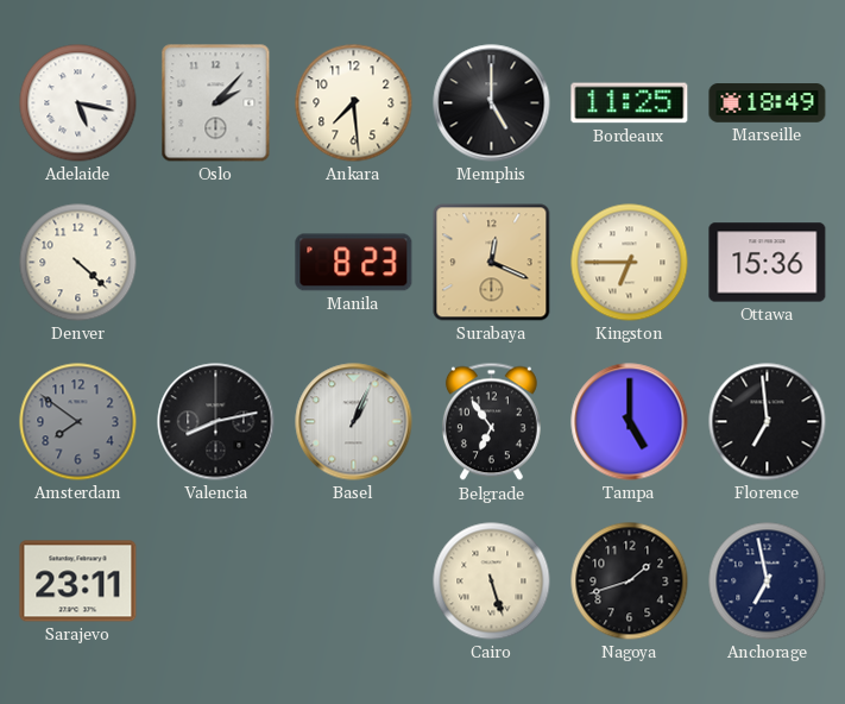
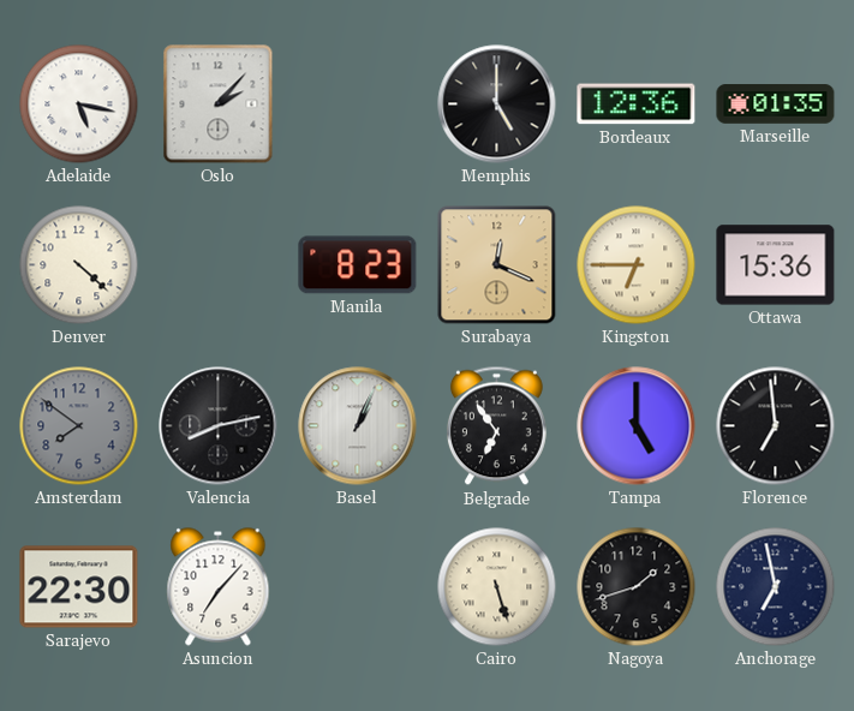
Ankara: 7:29 -> none (354, 103)
Bordeaux: 11:25 -> 12:36 (637, 104)
Marseille: 18:49 -> 01:35 (776, 104)
Sarajevo: 23:11 -> 22:30 (79, 587)
Asuncion: none -> 7:07 (219, 587)
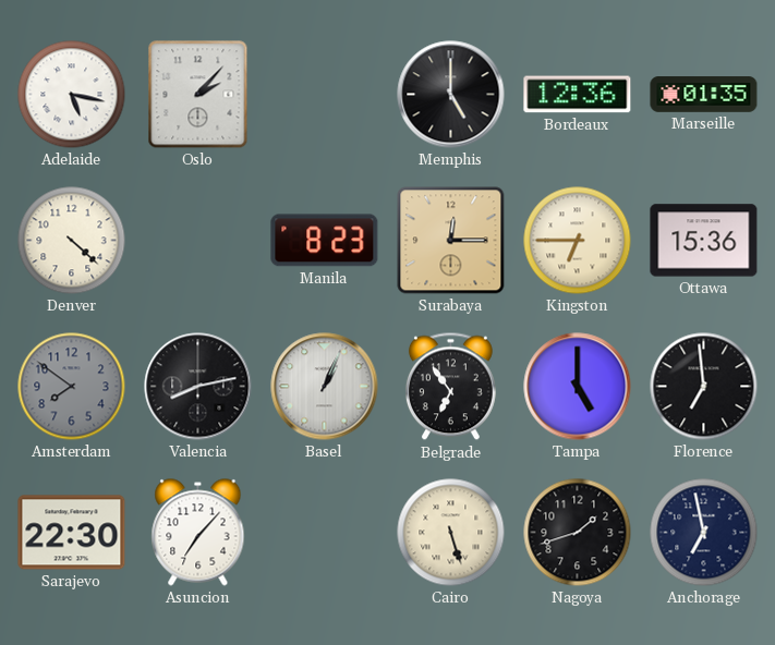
Surabaya: 12:19 -> 12:15 (451, 241)
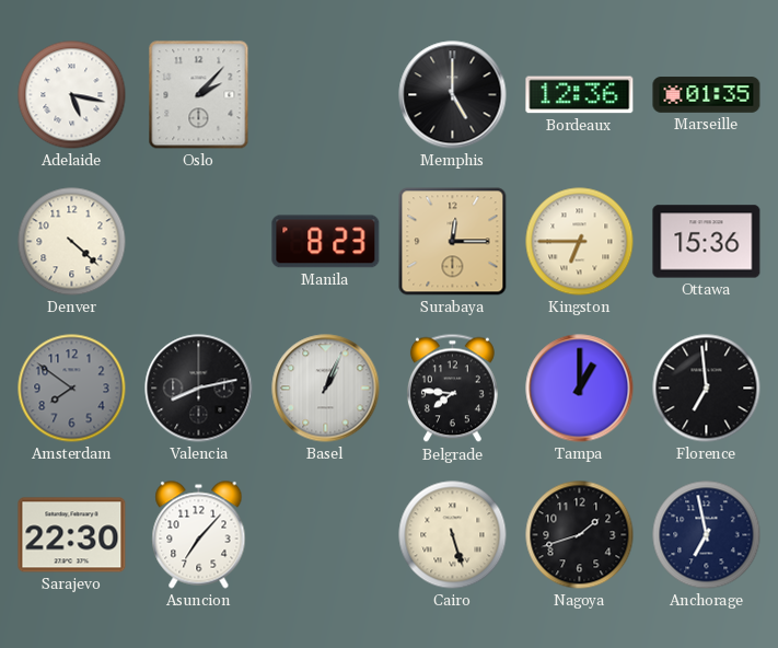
Belgrade: 6:54 -> 7:46 (452, 389)
Tampa: 5:00 -> 1:00 (580, 389)
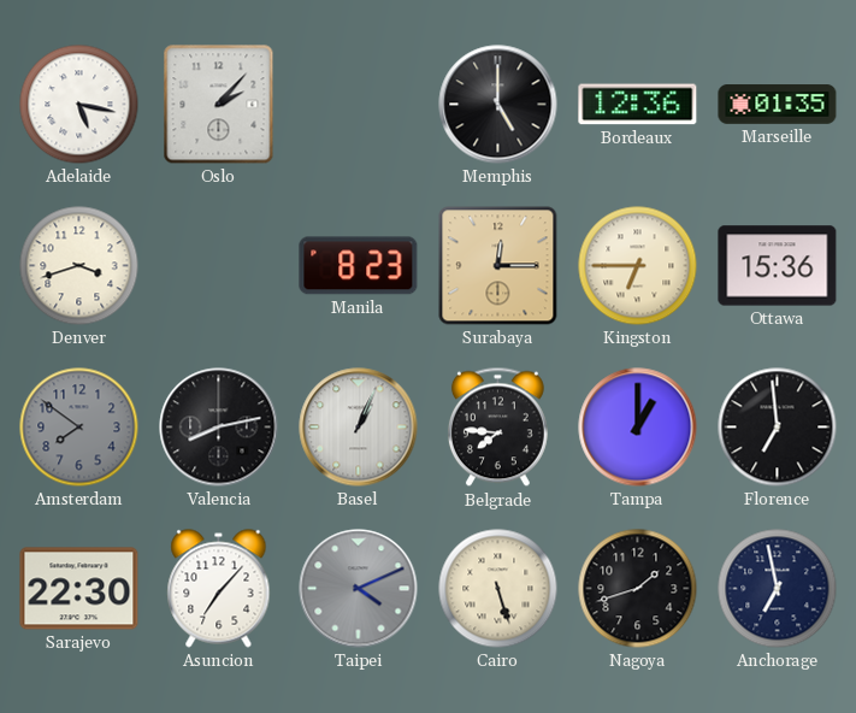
Denver: 4:22 -> 3:42 (79, 266)
Taipei: none -> 4:11 (359, 589)
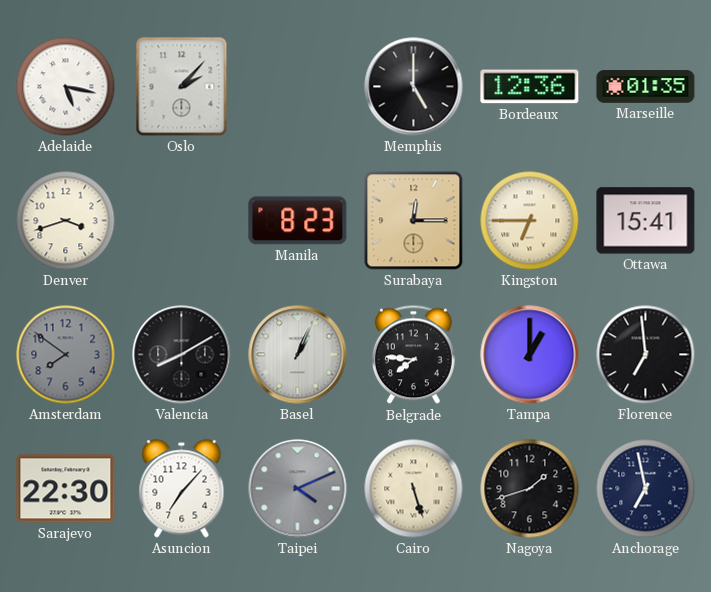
Ottawa: 15:36 -> 15:41 (646, 221)
Valencia: 8:13 -> 8:10 (182, 355)
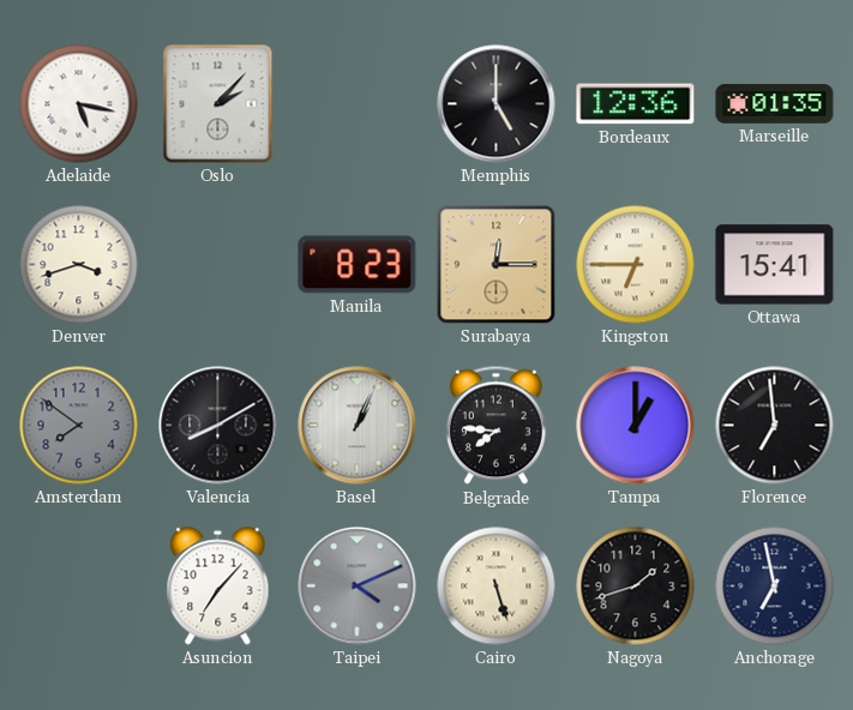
Sarajevo: 22:30 -> none (66, 489)
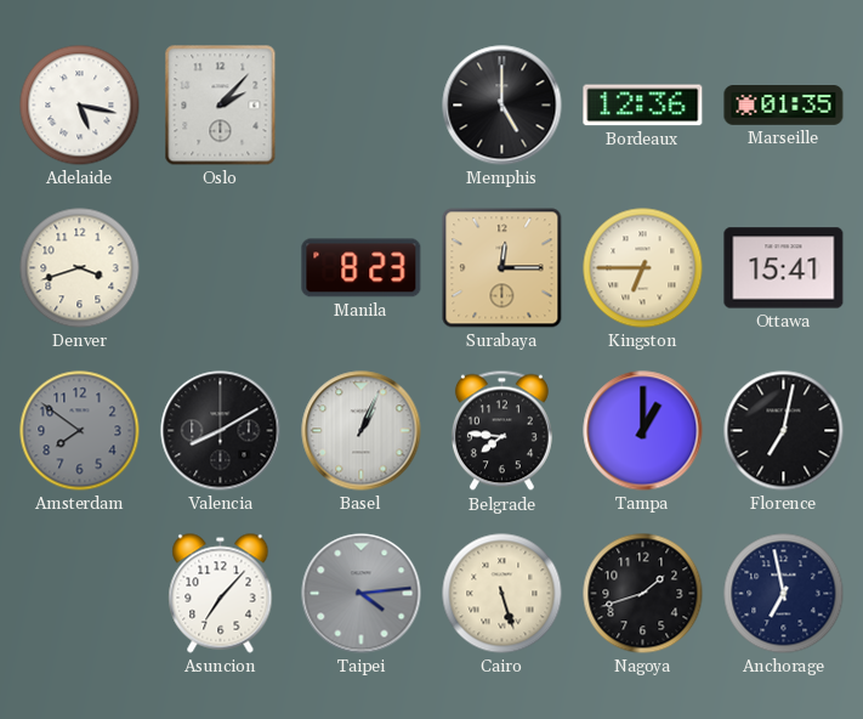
Florence: 6:59 -> 7:02 (784, 431)
Taipei: 4:11 -> 4:14 (362, 594)
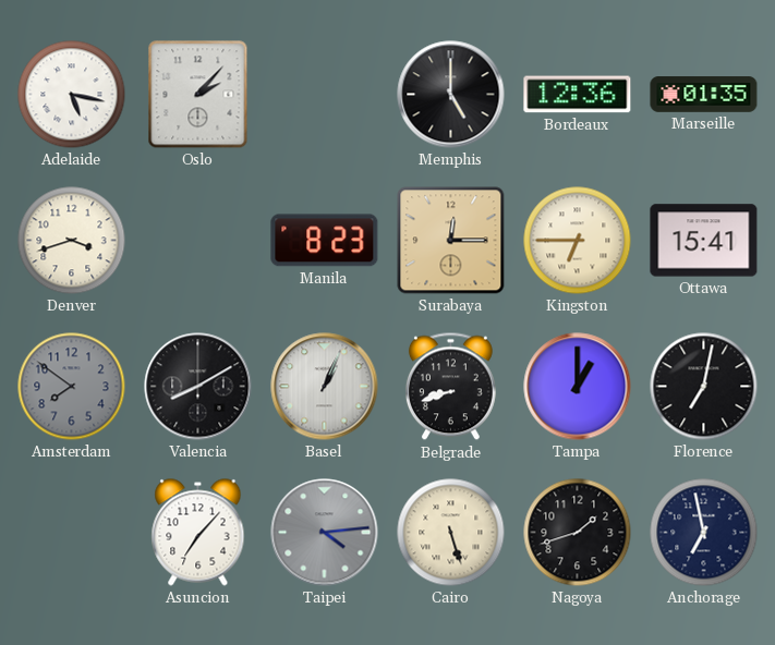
Belgrade: 7:46 -> 8:42 (450, 387)
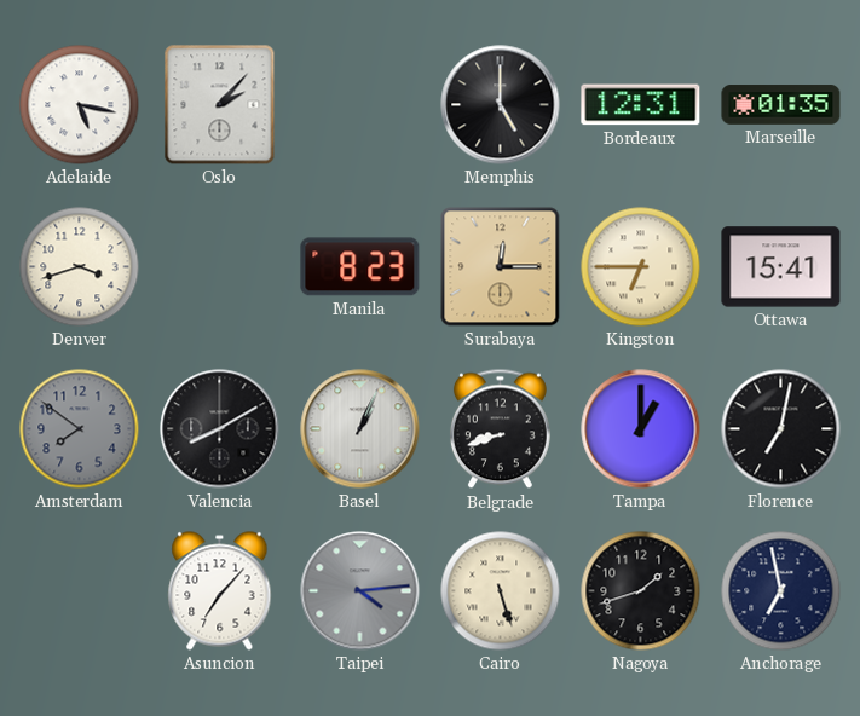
Bordeaux: 12:36 -> 12:31 (641, 105)
